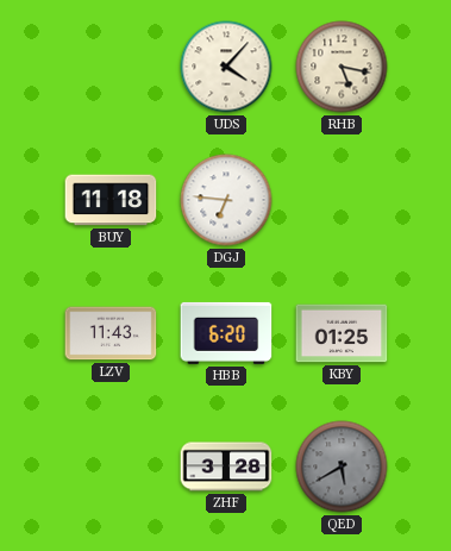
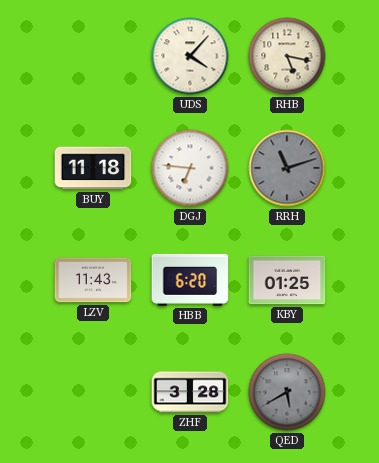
RRH: none -> 11:12 (287, 168)
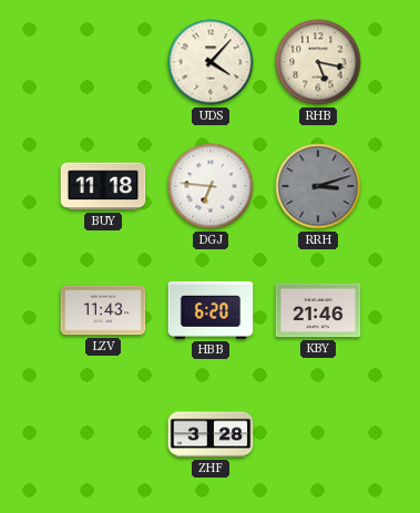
RRH: 11:12 -> 3:12 (318, 186)
KBY: 01:25 -> 21:46 (318, 310)
QED: 5:40 -> none (287, 392)
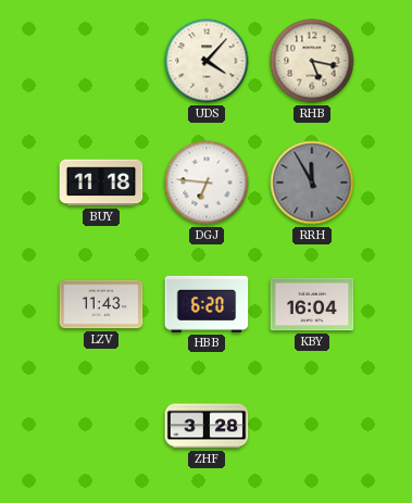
RRH: 3:12 -> 11:55 (312, 183)
KBY: 21:46 -> 16:04 (312, 304)
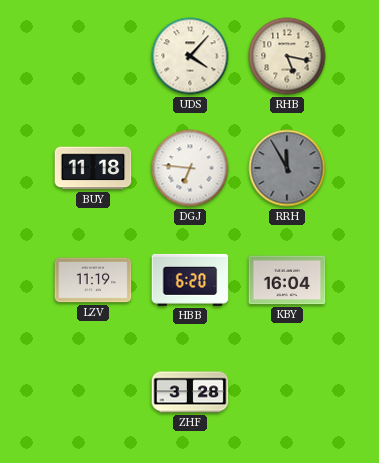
LZV: 11:43 -> 11:19 (93, 280)
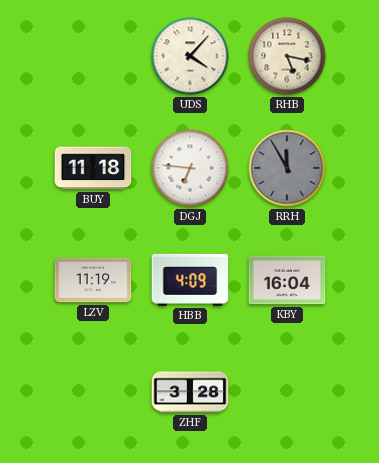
HBB: 6:20 -> 4:09 (190, 280)
